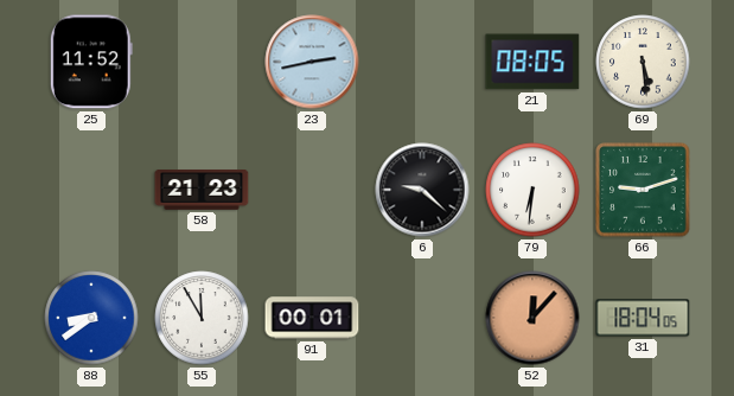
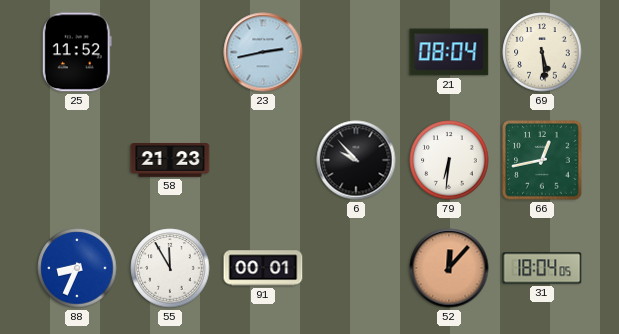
21: 08:05 -> 08:04 (449, 52)
6: 9:22 -> 9:53 (356, 160)
66: 9:12 -> 12:43 (542, 160)
88: 8:39 -> 8:34 (77, 268)
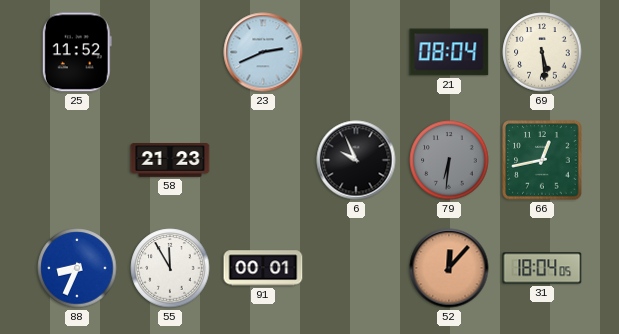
23: 2:43 -> 2:41 (263, 52)
6: 9:53 -> 9:56 (356, 160)
79 dial: white -> grey (449, 160)
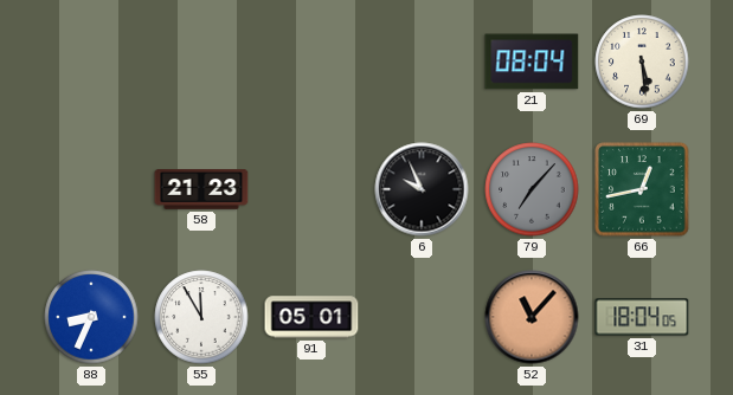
25: 11:52 -> none (77, 52)
23: 2:41 -> none (263, 52)
79: 6:31 -> 7:07 (532, 189)
91: 00:01 -> 05:01 (311, 317)
52: 12:07 -> 11:07 (532, 317)
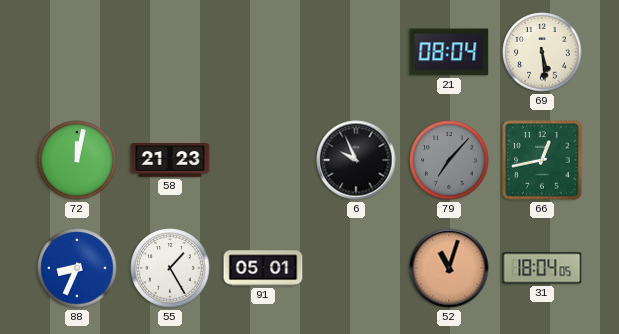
72: none -> 12:02 (77, 160)
55: 11:55 -> 1:25 (170, 268)
52: 11:07 -> 11:03 (449, 268)
